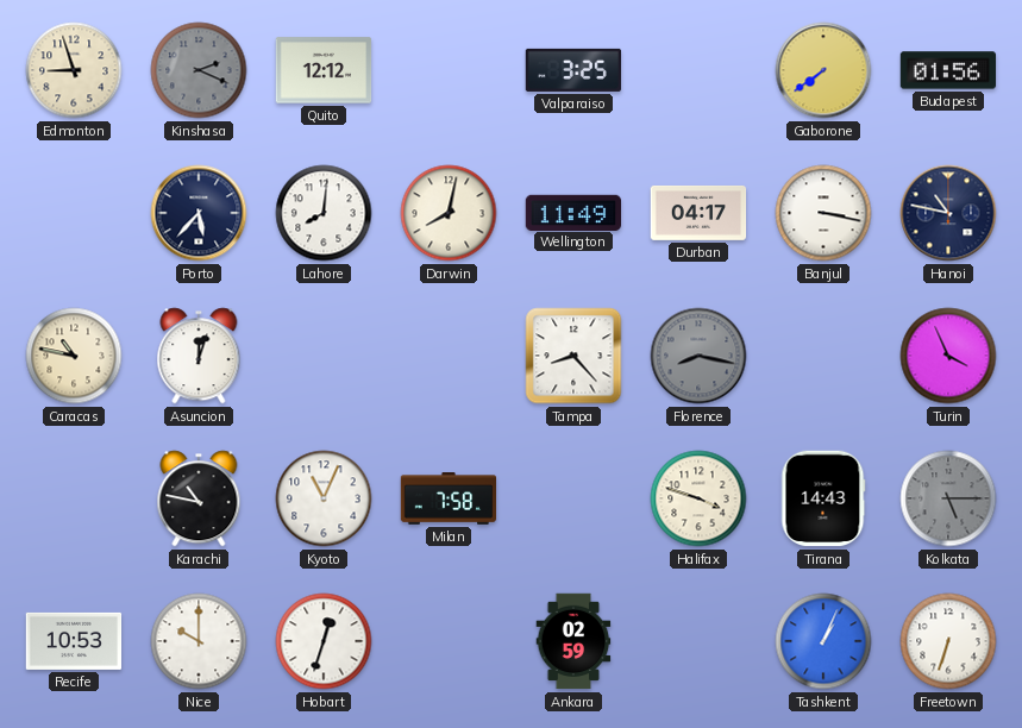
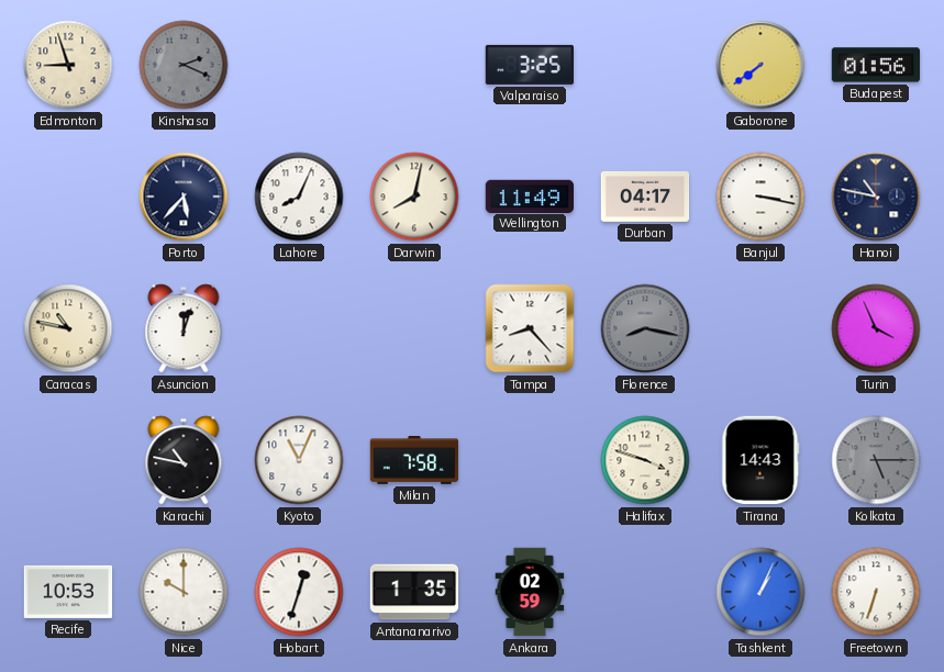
Quito: 12:12 -> none (324, 70)
Lahore: 8:01 -> 8:04 (299, 197)
Antananarivo: none -> 1:35 (414, 592)
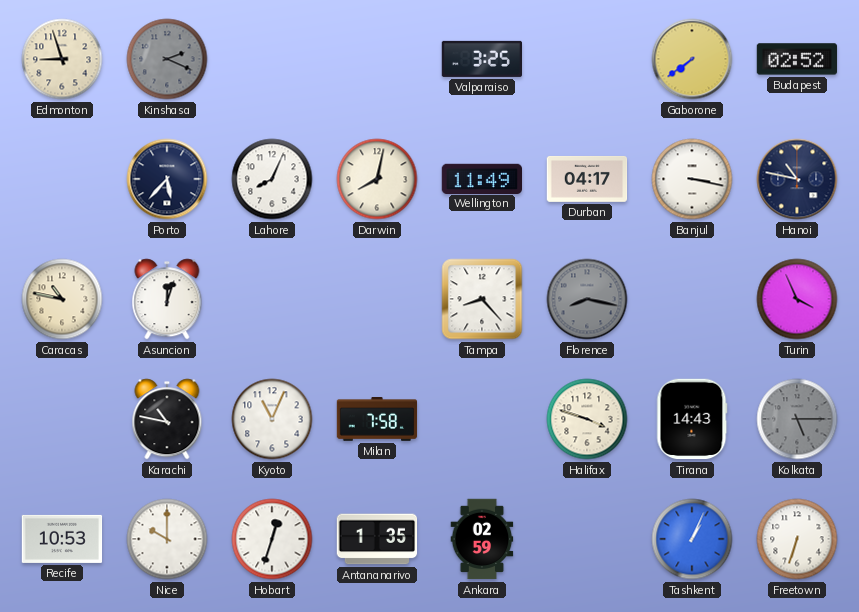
Budapest: 01:56 -> 02:52 (797, 59)
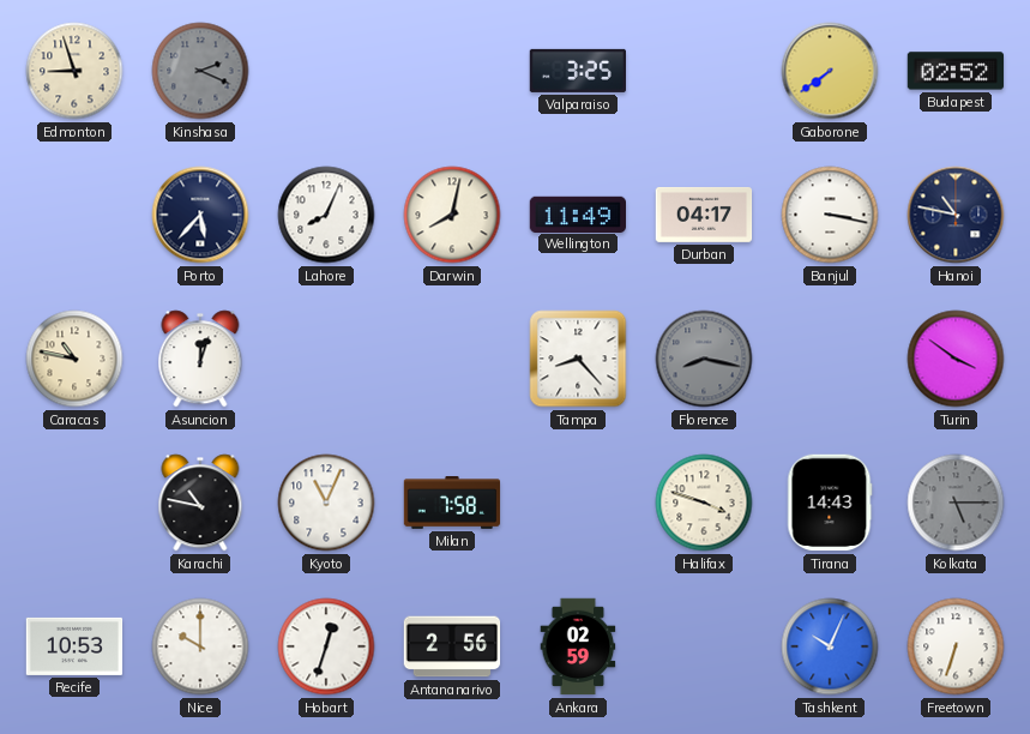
Turin: 3:56 -> 3:51 (956, 359)
Antananarivo: 1:35 -> 2:56 (452, 646)
Tashkent: 1:04 -> 10:04 (830, 646)
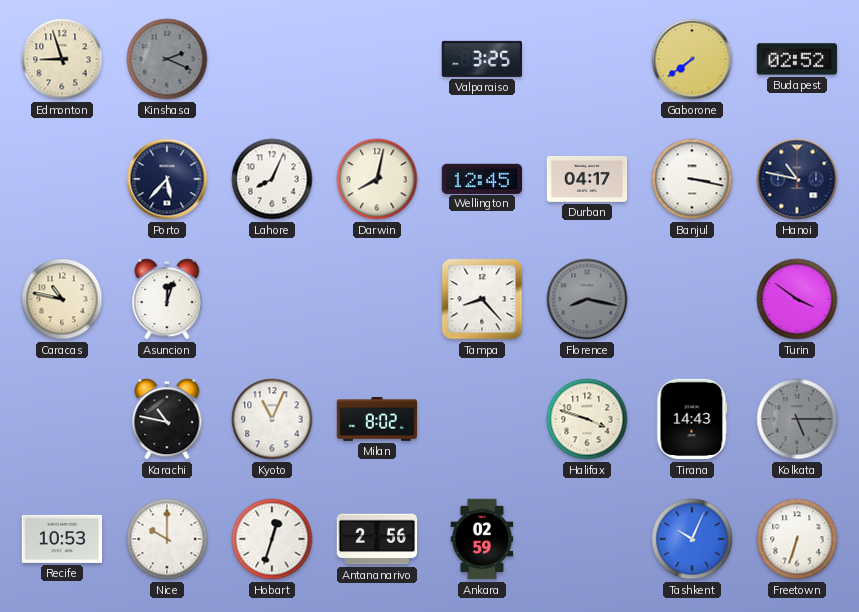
Wellington: 11:49 -> 12:45 (482, 178)
Milan: 7:58 -> 8:02 (377, 420)
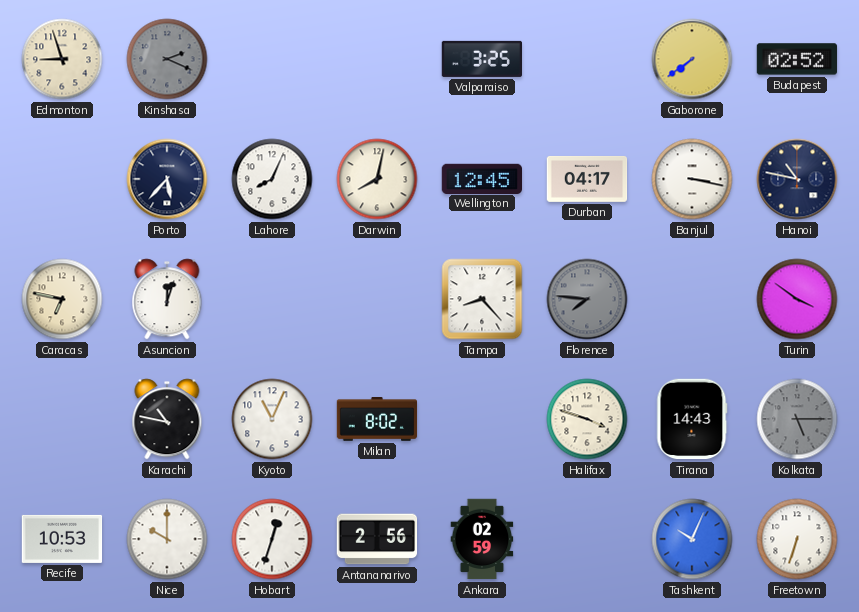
Caracas: 10:47 -> 6:47 (62, 299)
Florence: 8:17 -> 7:46 (587, 299)
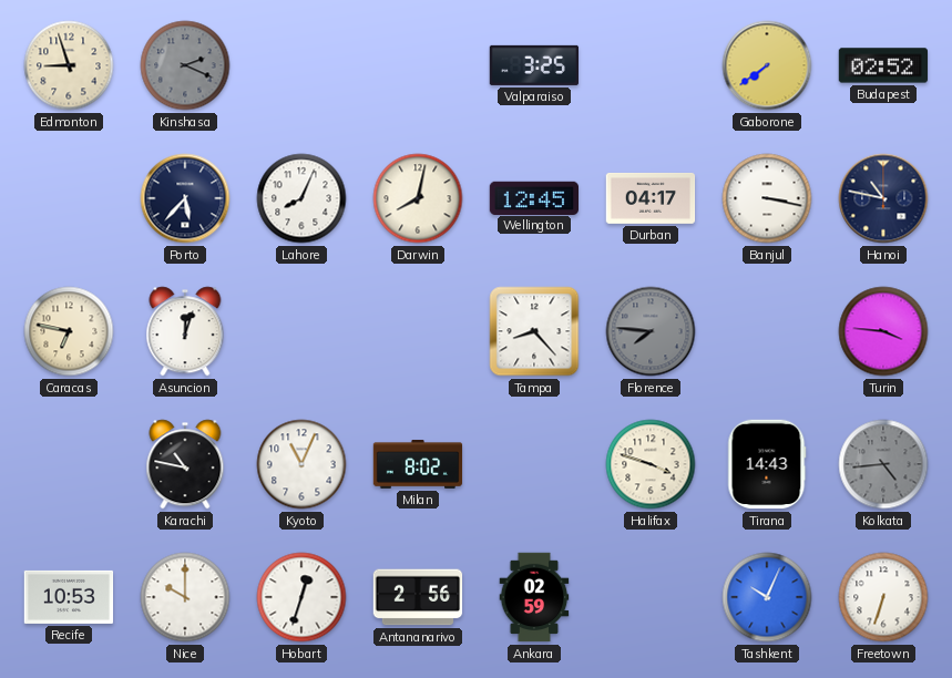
Turin: 3:51 -> 3:46 (883, 331)
Kolkata: 5:15 -> 4:44 (883, 464)
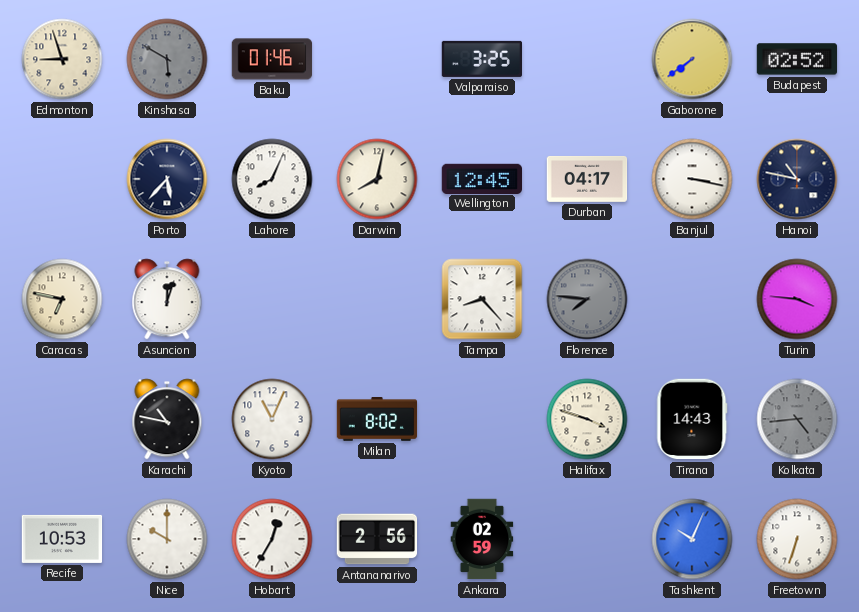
Kinshasa: 2:19 -> 5:50 (167, 59)
Baku: none -> 01:46 (272, 59)
Hobart: 12:33 -> 12:35 (272, 539)
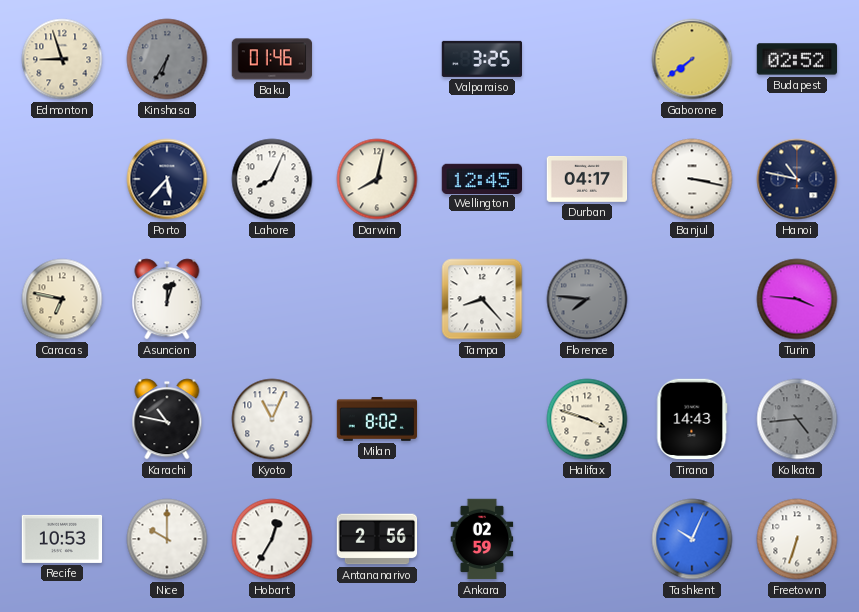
Kinshasa: 5:50 -> 6:35 (167, 59)
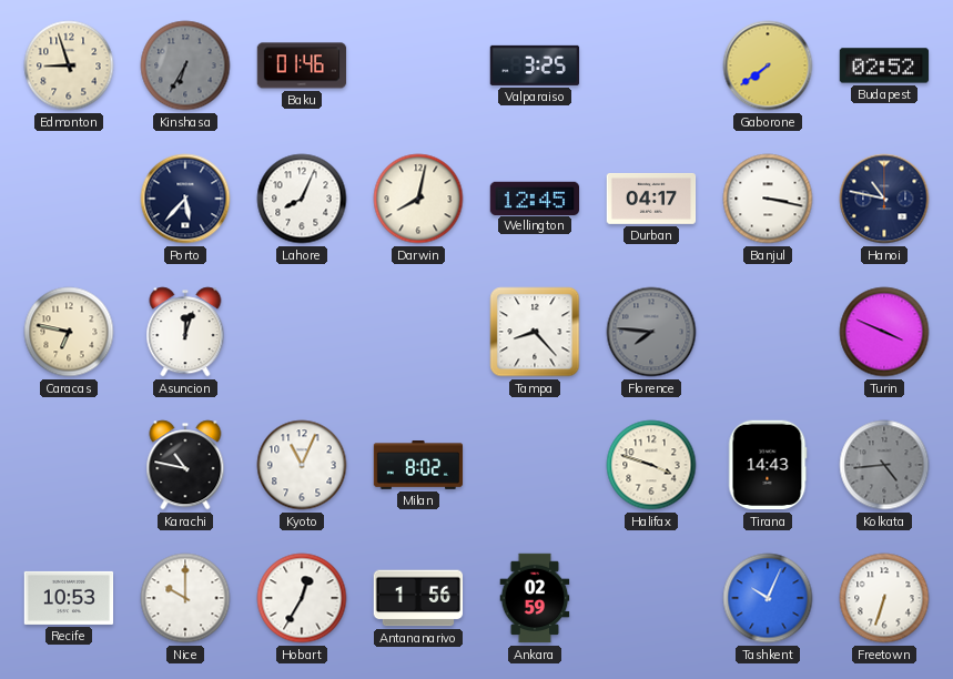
Turin: 3:46 -> 3:49 (884, 332)
Antananarivo: 2:56 -> 1:56 (418, 598)
